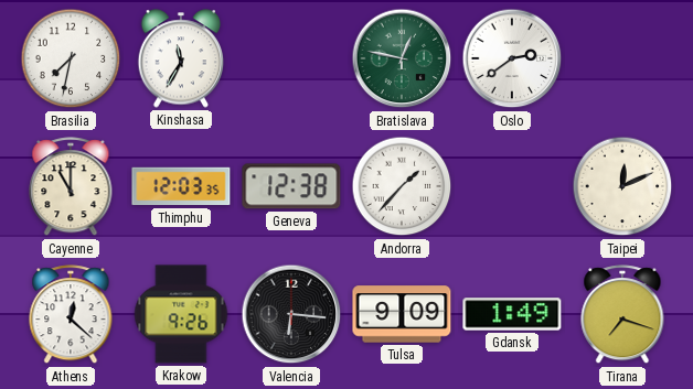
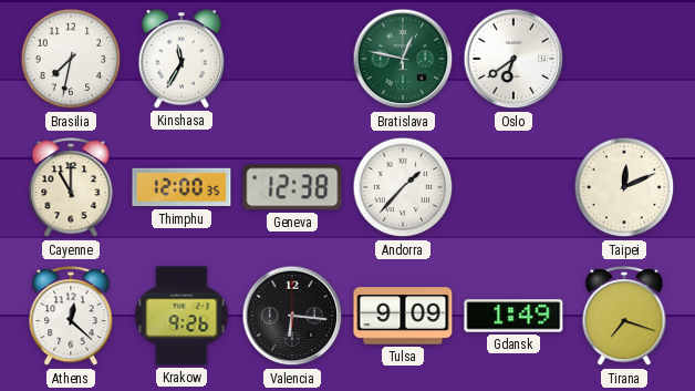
Oslo: 2:39 -> 6:39 (514, 59)
Thimphu: 12:03 -> 12:00 (181, 187)
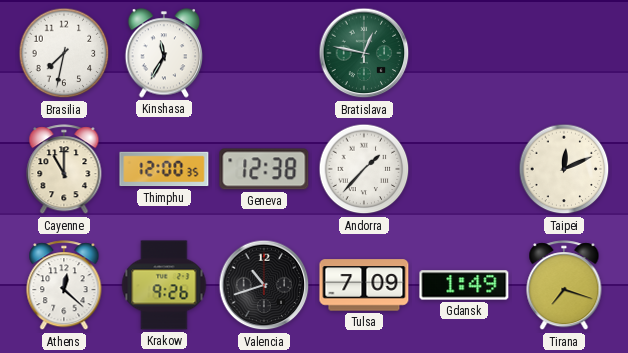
Oslo: 6:39 -> none (514, 59)
Valencia: 6:16 -> 10:42 (264, 285)
Tulsa: 9:09 -> 7:09 (364, 285)
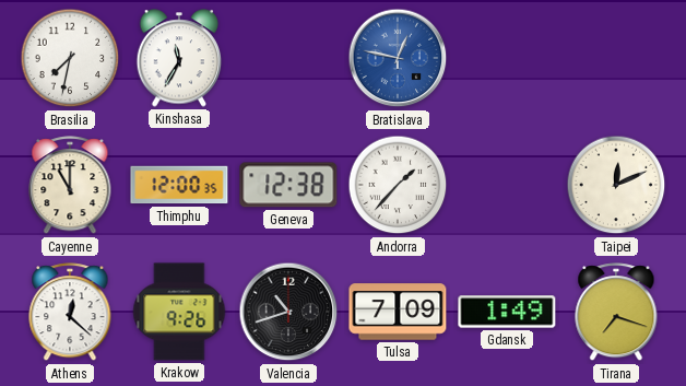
Bratislava dial: green -> blue (398, 58)
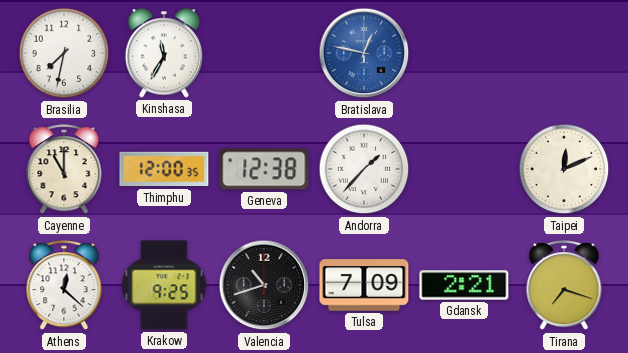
Krakow: 9:26 -> 9:25 (164, 285)
Gdansk: 1:49 -> 2:21 (464, 285)
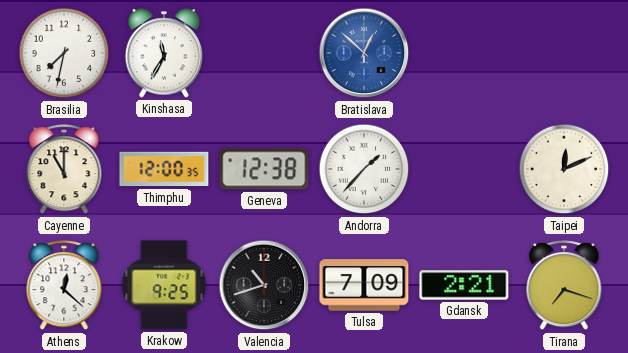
Bratislava: 12:47 -> 12:52 (364, 53)
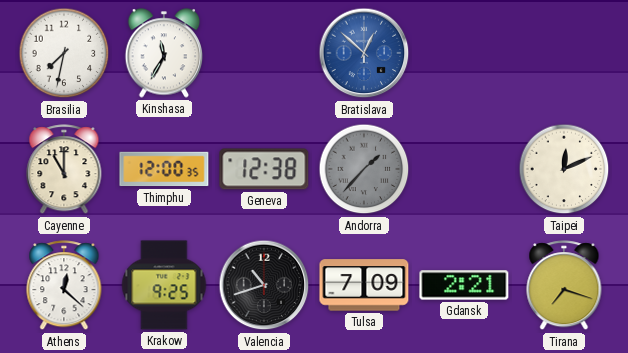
Andorra dial: white -> grey (364, 169)
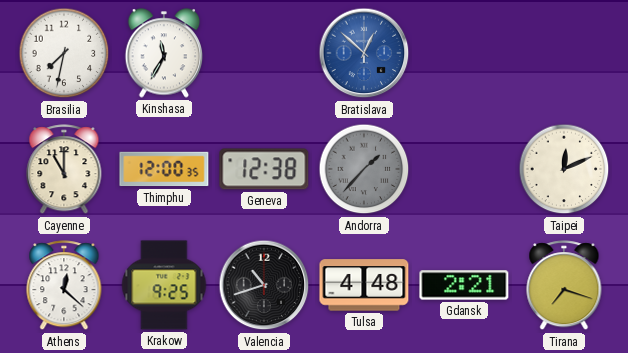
Tulsa: 7:09 -> 4:48 (364, 285)
